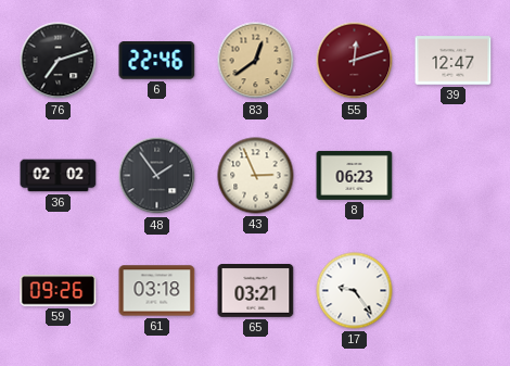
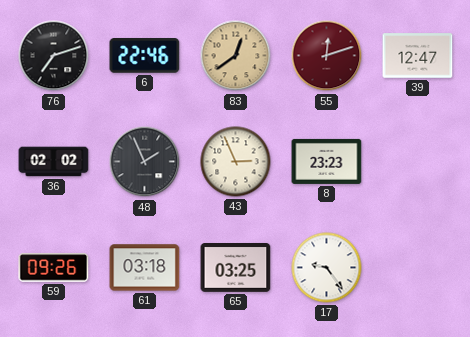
48: 1:54 -> 1:56 (145, 162)
8: 06:23 -> 23:23 (327, 161)
65: 03:21 -> 03:25 (236, 268)
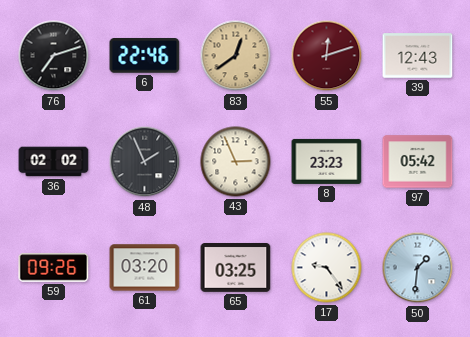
39: 12:47 -> 12:43 (418, 56)
97: none -> 05:42 (418, 162)
61: 03:18 -> 03:20 (145, 268)
50: none -> 1:31 (418, 268)
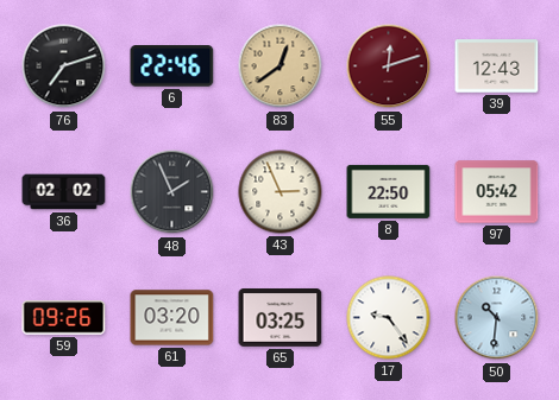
8: 23:23 -> 22:50 (389, 191)
50: 1:31 -> 10:31 (497, 318)
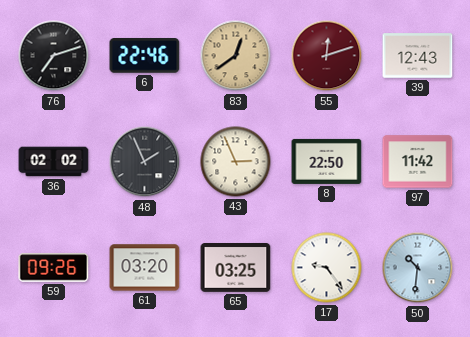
97: 05:42 -> 11:42 (418, 162)
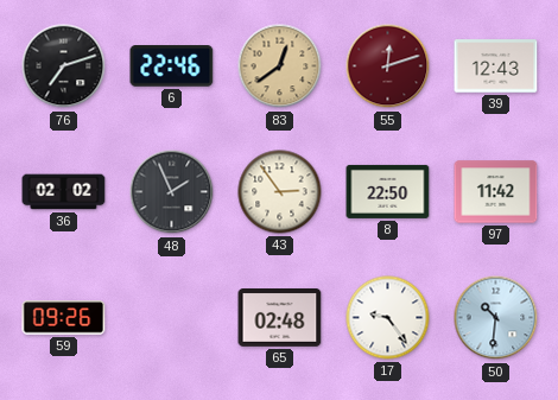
43: 2:56 -> 2:54 (280, 192)
61: 03:20 -> none (145, 268)
65: 03:25 -> 02:48 (280, 318)
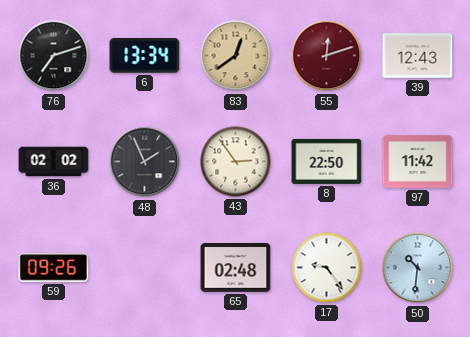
6: 22:46 -> 13:34 (145, 56)
